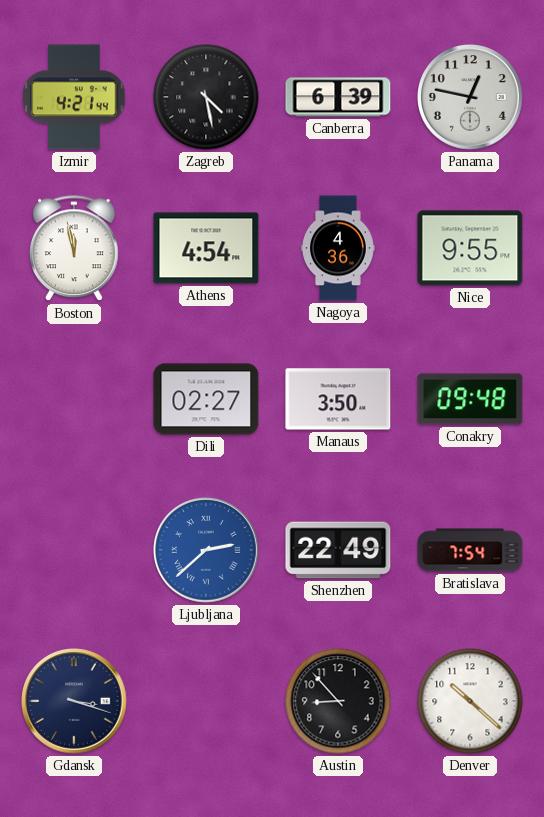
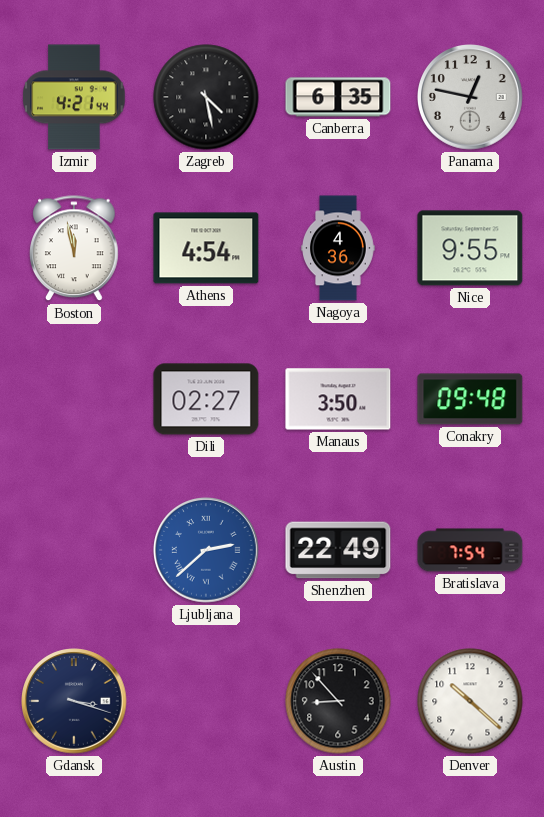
Canberra: 6:39 -> 6:35 (338, 97)
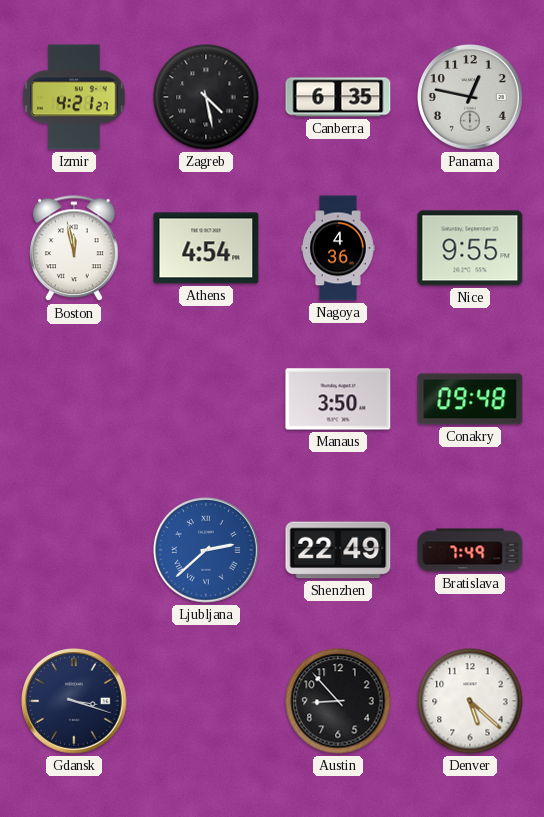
Izmir: 4:21:44 -> 4:21:27 (74, 97)
Dili: 02:27 -> none (206, 399)
Bratislava: 7:54 -> 7:49 (470, 550)
Denver: 10:22 -> 5:22 (470, 701)
